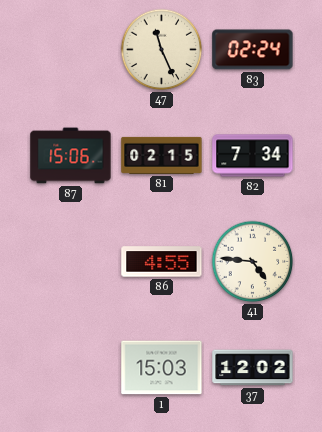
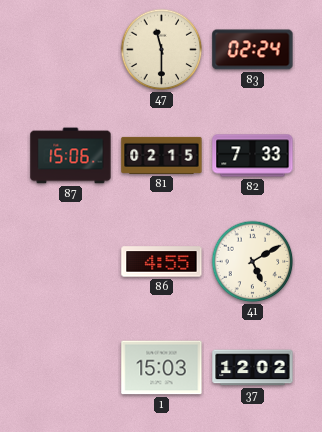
47: 11:26 -> 11:30 (162, 50)
82: 7:34 -> 7:33 (253, 156)
41: 4:46 -> 5:10 (253, 262)
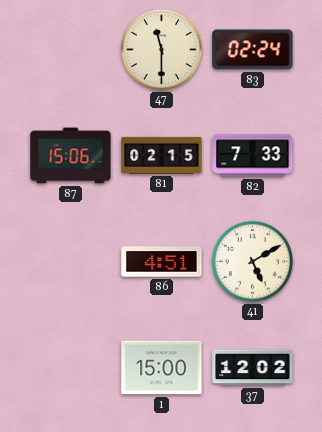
86: 4:55 -> 4:51 (162, 262)
1: 15:03 -> 15:00 (162, 368)
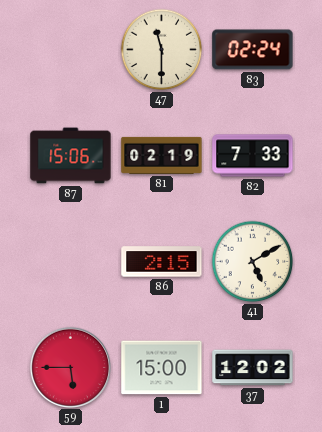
81: 02:15 -> 02:19 (162, 155)
86: 4:51 -> 2:15 (162, 262)
59: none -> 5:45 (70, 367)
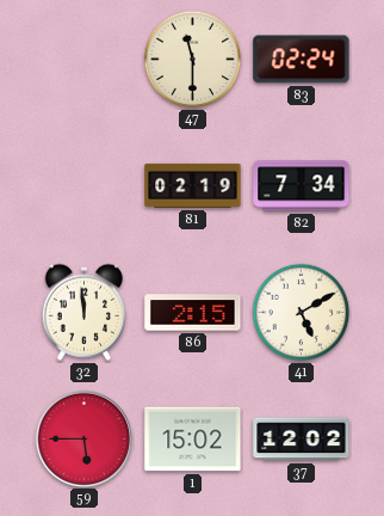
87: 15:06 -> none (71, 156)
82: 7:33 -> 7:34 (302, 186)
32: none -> 11:59 (83, 312)
1: 15:00 -> 15:02 (193, 440)
